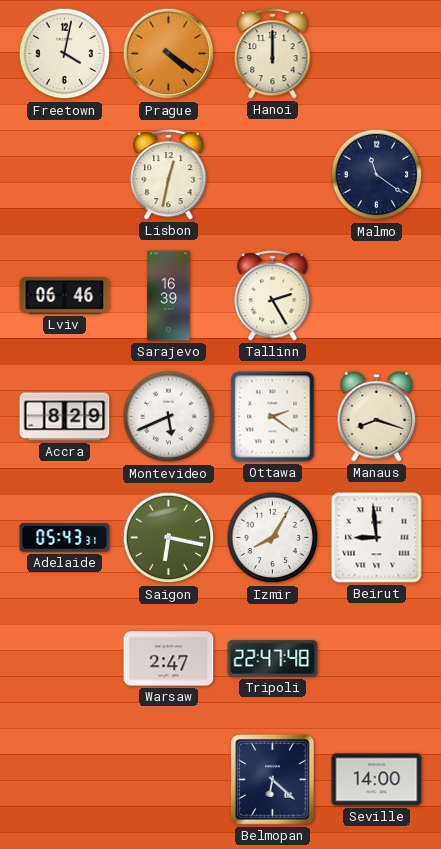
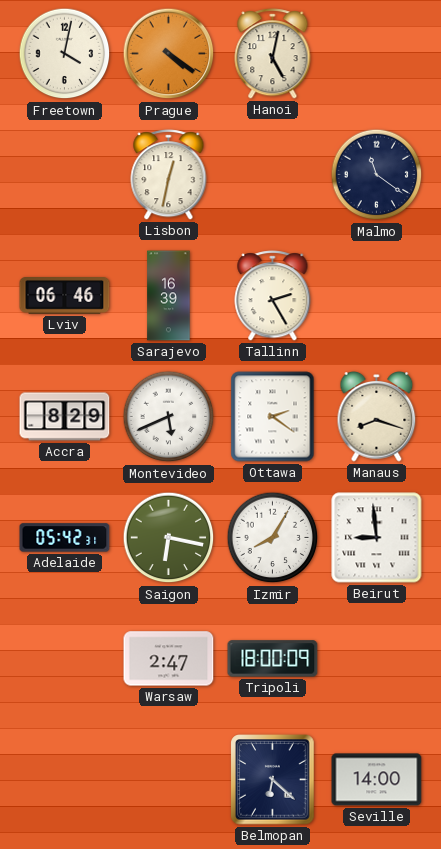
Hanoi: 12:00 -> 5:02 (273, 54)
Adelaide: 05:43 -> 05:42 (65, 538)
Tripoli: 22:47 -> 18:00 (273, 659)
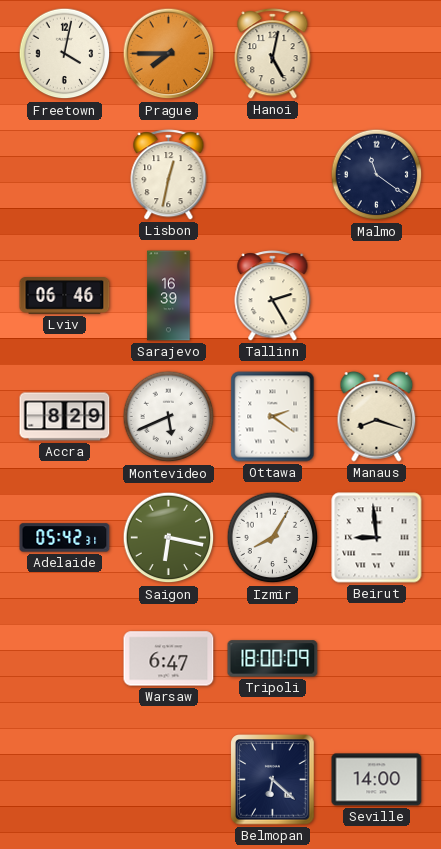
Prague: 4:21 -> 7:45 (169, 54)
Warsaw: 2:47 -> 6:47 (169, 659)
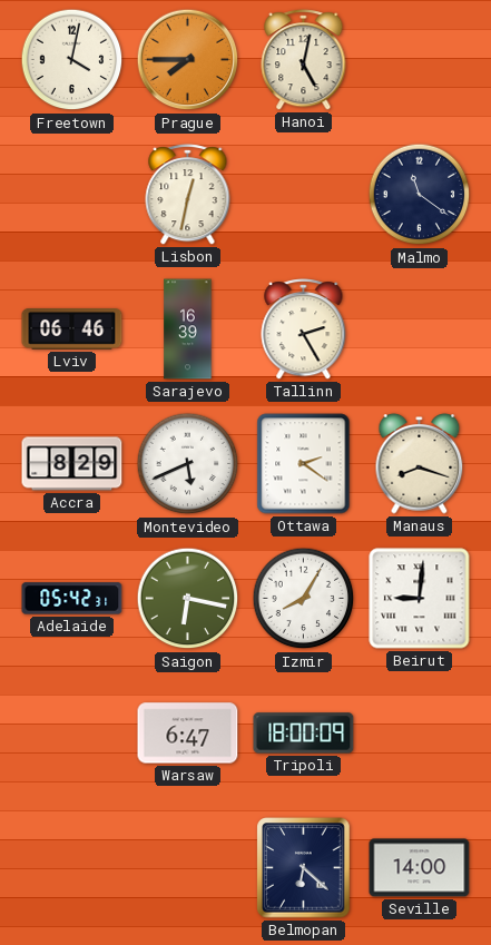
Beirut: 8:59 -> 9:01 (420, 599)
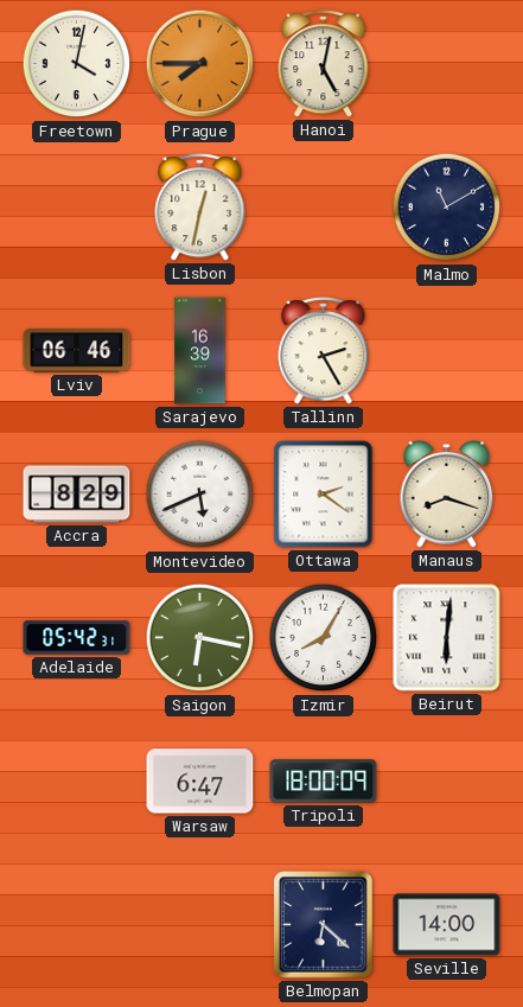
Malmo: 11:21 -> 11:10 (447, 208)
Beirut: 9:01 -> 6:01 (447, 638)
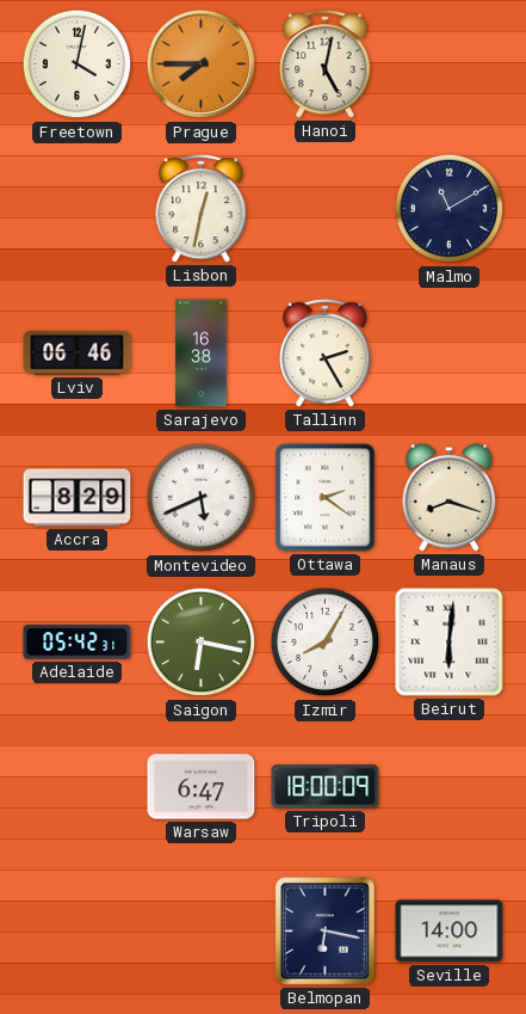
Sarajevo: 16:39 -> 16:38 (202, 354)
Belmopan: 6:22 -> 6:17 (326, 932)
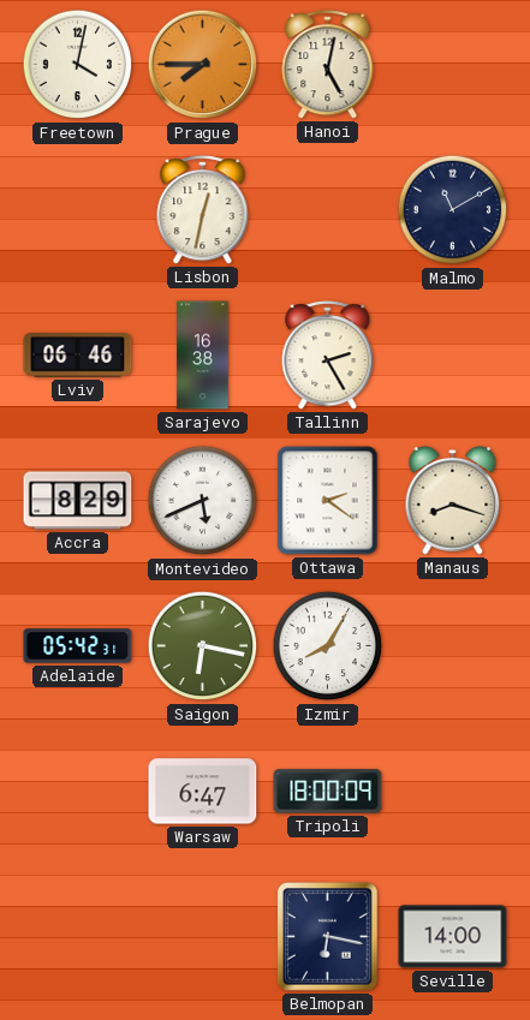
Beirut: 6:01 -> none (450, 643)
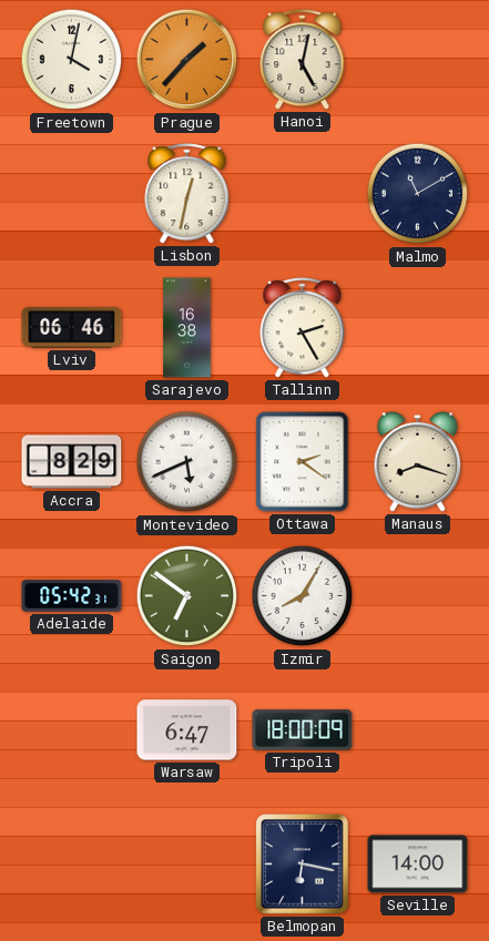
Prague: 7:45 -> 1:37 (187, 60)
Saigon: 6:17 -> 6:51 (187, 596)
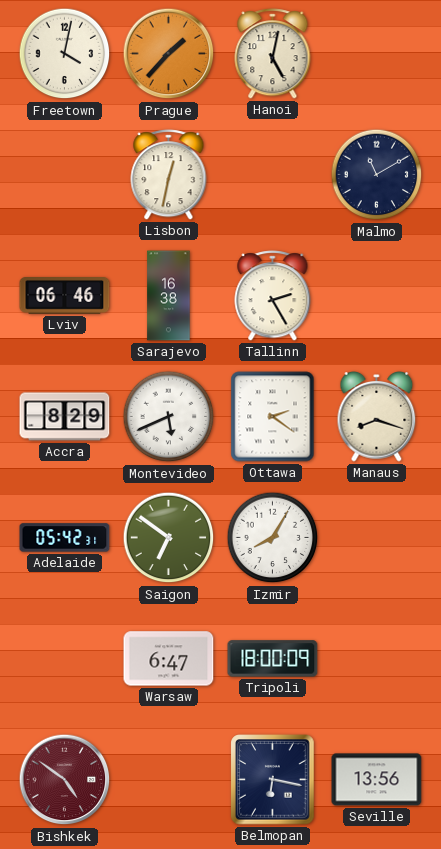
Bishkek: none -> 4:51 (65, 780)
Seville: 14:00 -> 13:56 (377, 780)
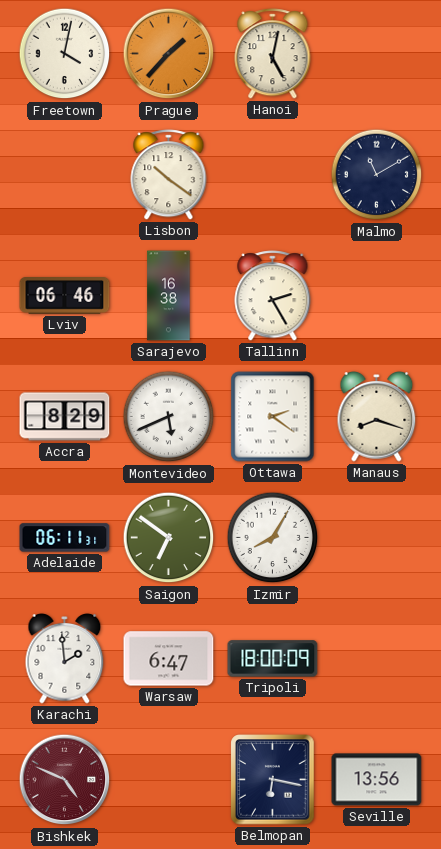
Lisbon: 12:32 -> 10:21 (169, 175)
Adelaide: 05:42 -> 06:11 (65, 538)
Karachi: none -> 1:59 (65, 659)
Bishkek: 4:51 -> 4:49 (65, 780)
